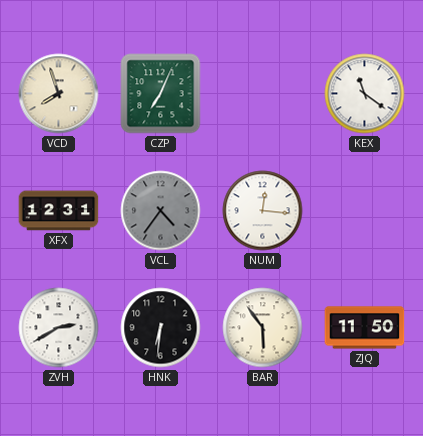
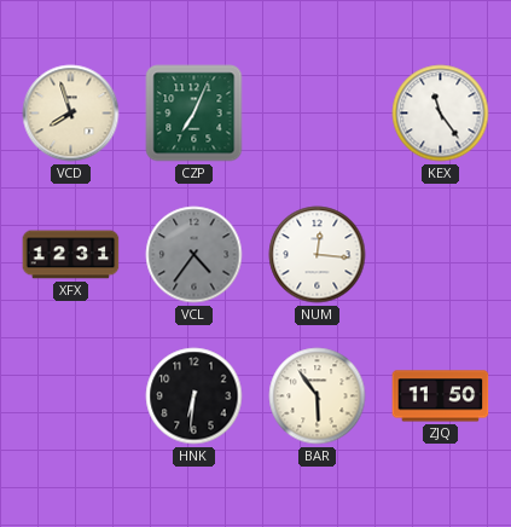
KEX: 11:21 -> 11:24 (441, 114)
ZVH: 2:40 -> none (59, 328)
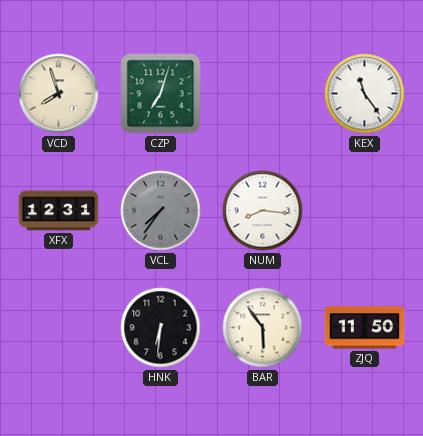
CZP: 7:04 -> 7:03 (161, 94)
VCL: 4:36 -> 7:36 (161, 211)
NUM: 12:16 -> 8:16 (263, 211)
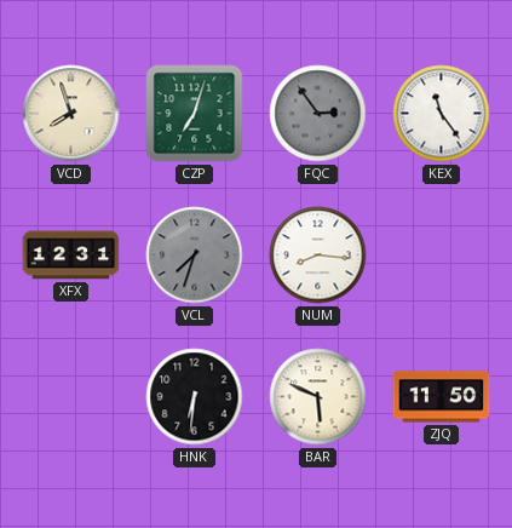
FQC: none -> 2:54 (318, 114)
VCL: 7:36 -> 7:33 (195, 256)
BAR: 5:54 -> 5:49 (318, 397)
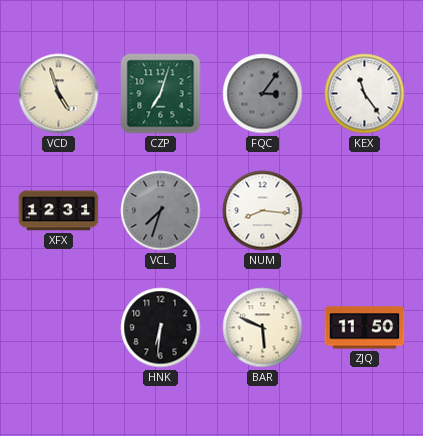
VCD: 7:57 -> 4:57 (59, 94)
FQC: 2:54 -> 3:06 (263, 94)
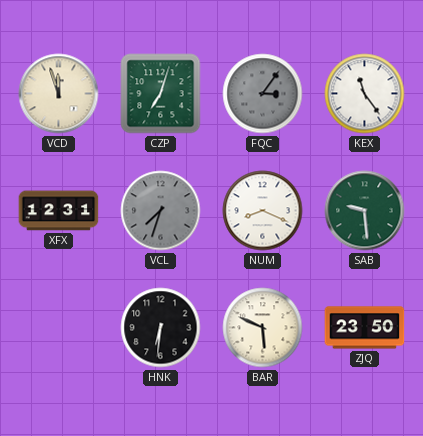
VCD: 4:57 -> 11:57 (59, 94)
NUM: 8:16 -> 8:19 (263, 211)
SAB: none -> 9:29 (365, 211)
ZJQ: 11:50 -> 23:50 (365, 328)
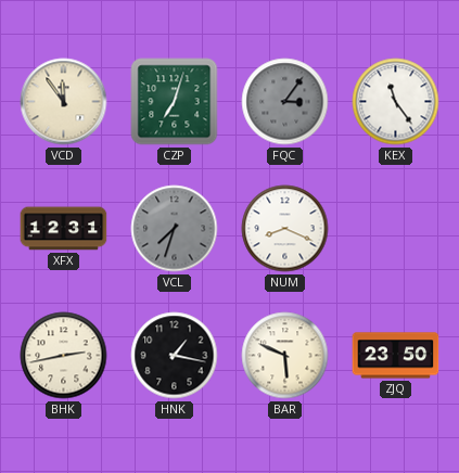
VCD: 11:57 -> 11:54 (64, 102)
SAB: 9:29 -> none (365, 211)
BHK: none -> 2:43 (64, 356)
HNK: 6:31 -> 1:17 (175, 356)
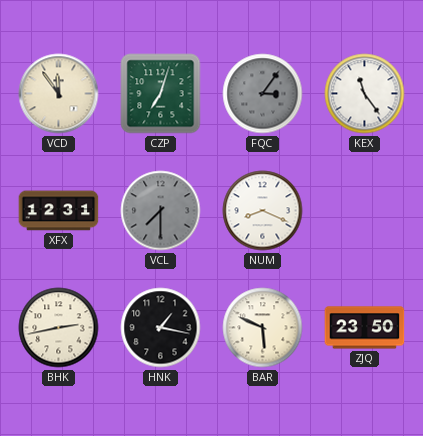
VCL: 7:33 -> 7:30 (161, 211)
